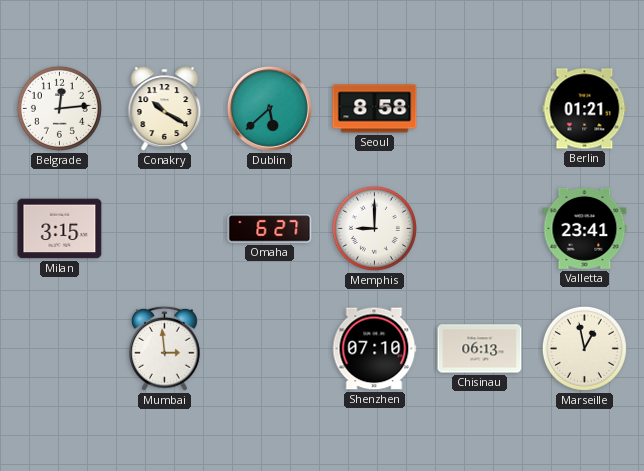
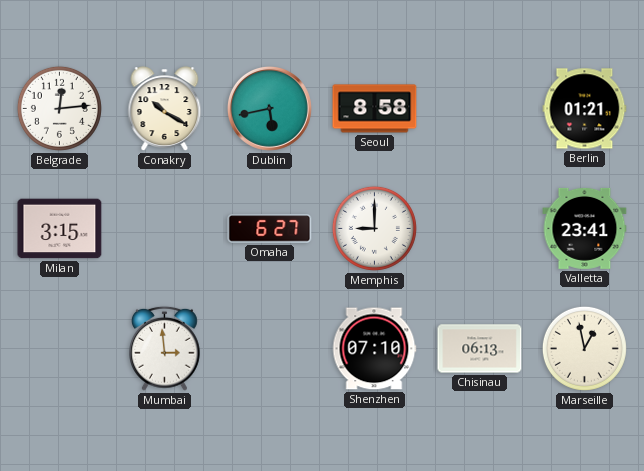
Dublin: 5:38 -> 5:43 (269, 108)
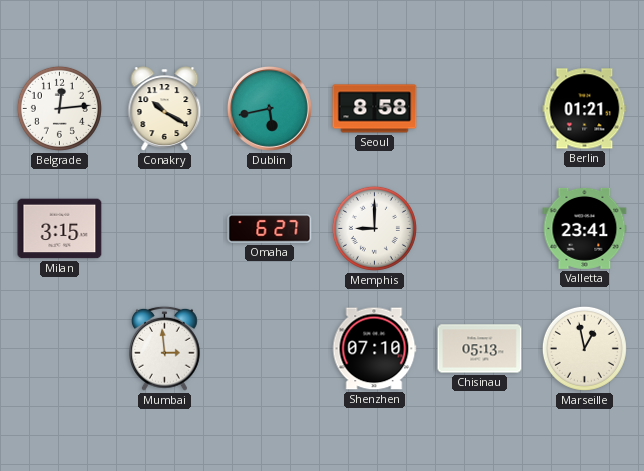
Chisinau: 06:13 -> 05:13 (480, 349)
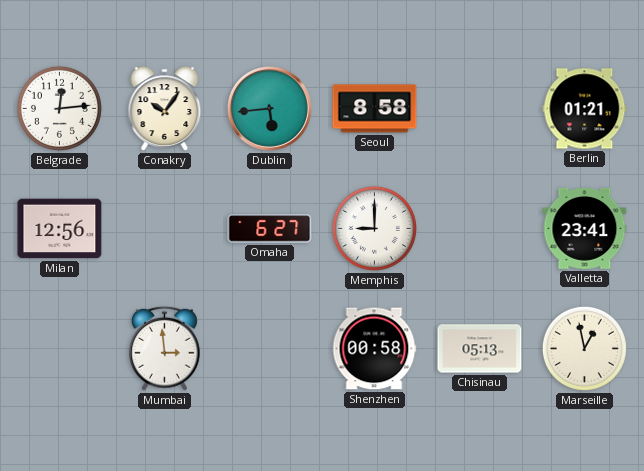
Conakry: 10:20 -> 10:06 (165, 109)
Dublin: 5:43 -> 5:44 (269, 108)
Milan: 3:15 -> 12:56 (60, 229)
Shenzhen: 07:10 -> 00:58 (374, 349)
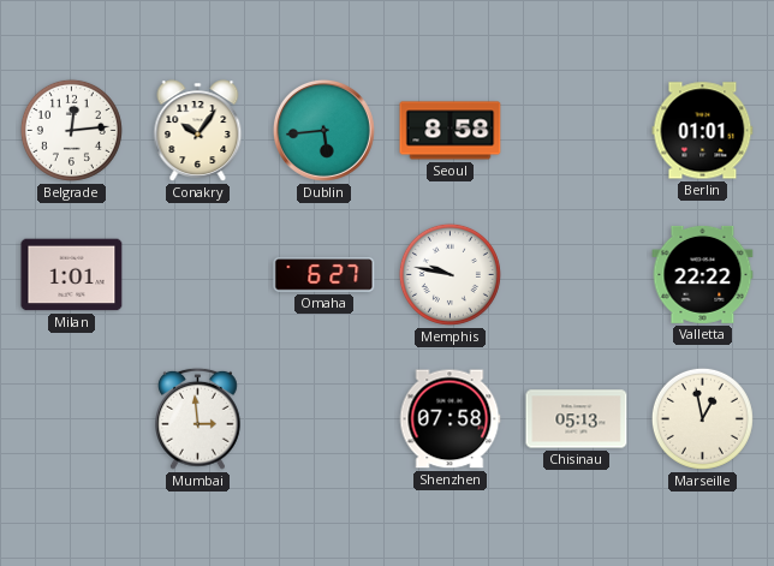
Berlin: 01:21 -> 01:01 (703, 131)
Milan: 12:56 -> 1:01 (72, 275)
Memphis: 9:00 -> 9:47 (449, 274)
Valletta: 23:41 -> 22:22 (703, 274)
Shenzhen: 00:58 -> 07:58 (449, 419)
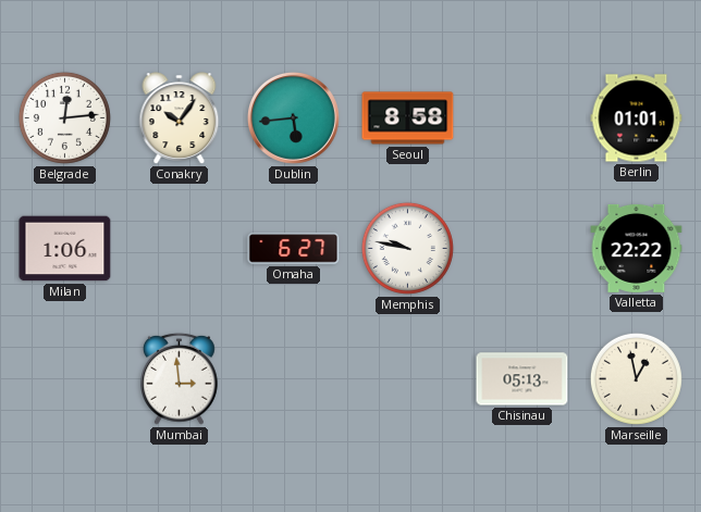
Milan: 1:01 -> 1:06 (65, 249)
Shenzhen: 07:58 -> none (449, 419)
